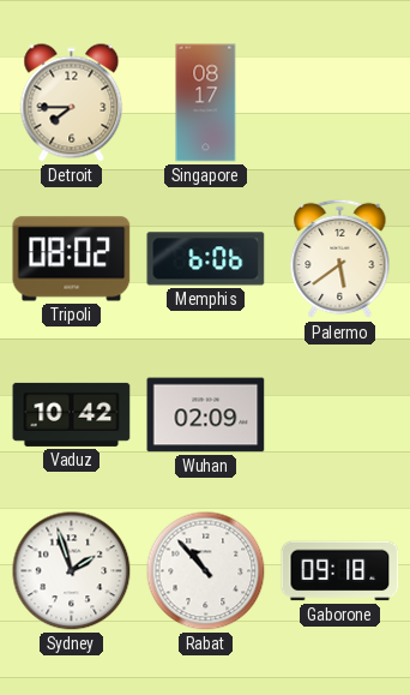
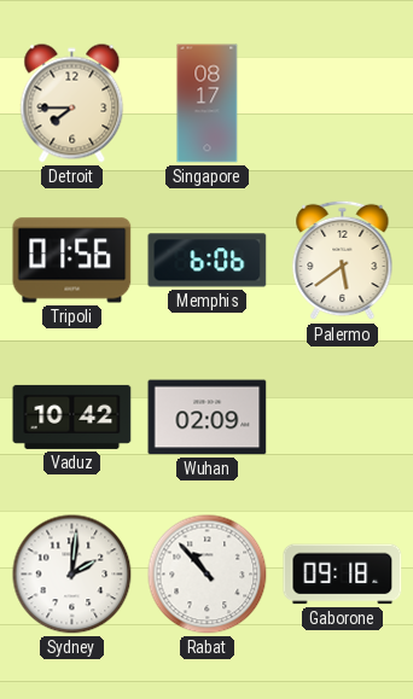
Tripoli: 08:02 -> 01:56 (72, 261)
Sydney: 1:57 -> 2:01 (72, 575)
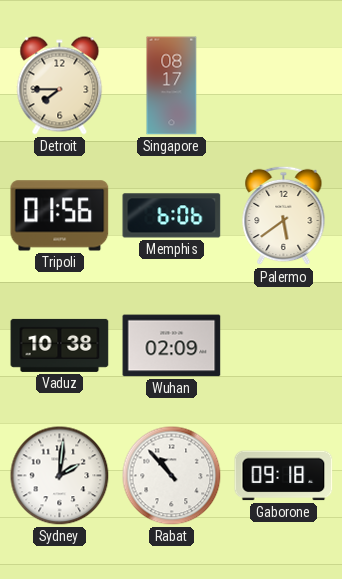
Vaduz: 10:42 -> 10:38 (60, 345)
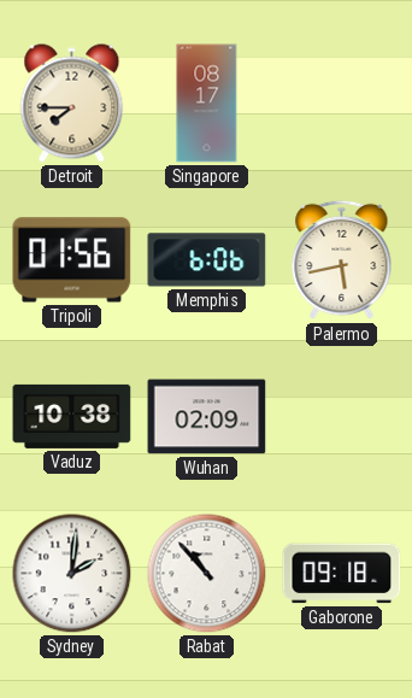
Palermo: 5:39 -> 5:43 (342, 260)
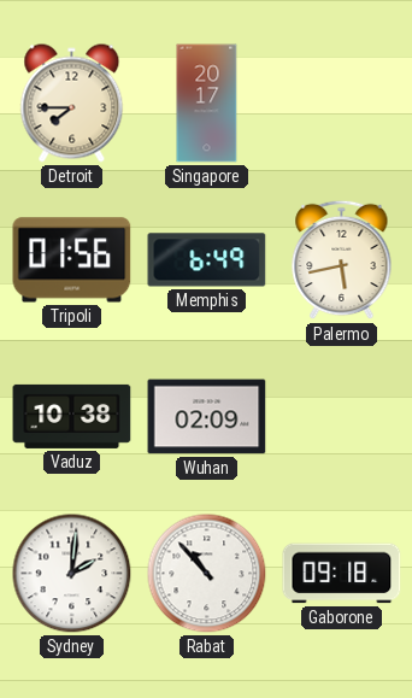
Singapore: 08:17 -> 20:17 (207, 104)
Memphis: 6:06 -> 6:49 (207, 260)
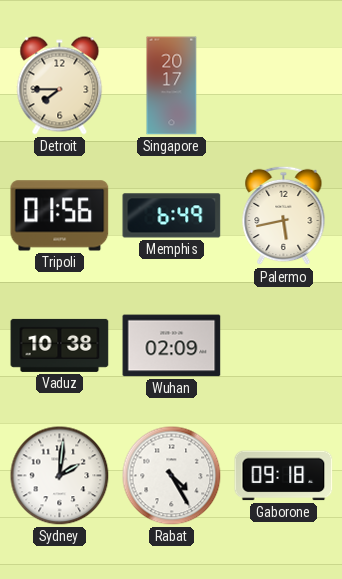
Rabat: 10:53 -> 4:25 (172, 476)
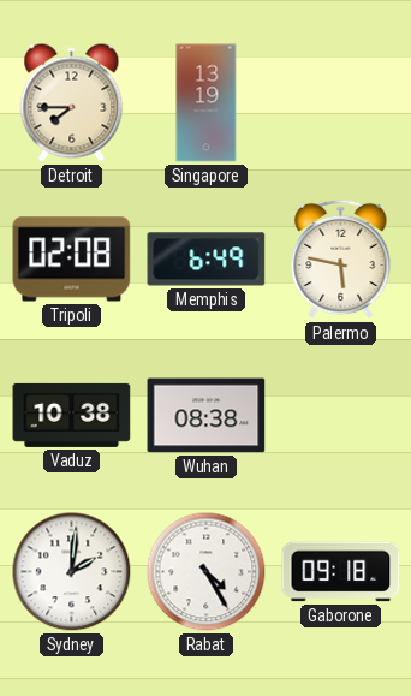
Singapore: 20:17 -> 13:19 (207, 103)
Tripoli: 01:56 -> 02:08 (72, 260)
Palermo: 5:43 -> 5:47 (341, 260)
Wuhan: 02:09 -> 08:38 (207, 416)
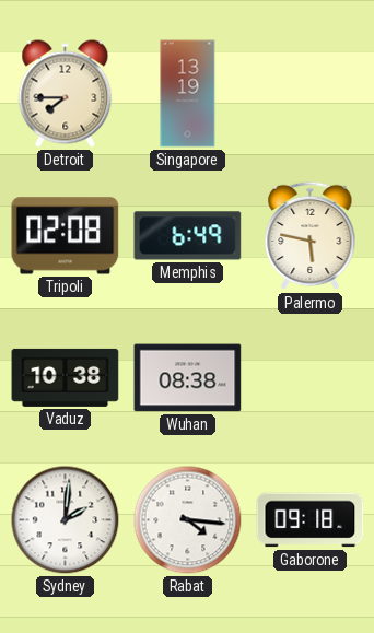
Rabat: 4:25 -> 4:16 (188, 520)
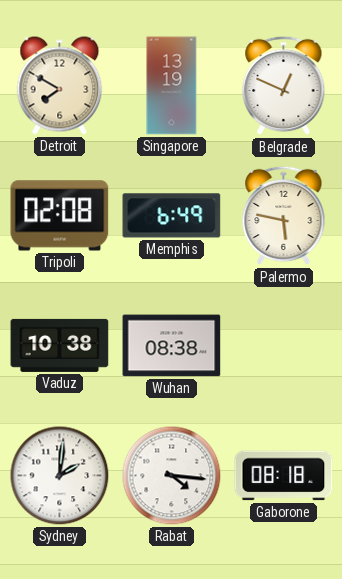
Detroit: 7:45 -> 7:50 (60, 86)
Belgrade: none -> 12:49 (284, 86)
Gaborone: 09:18 -> 08:18 (284, 476)
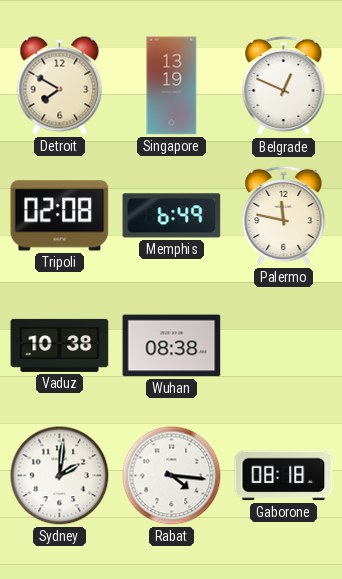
Palermo: 5:47 -> 11:47 (284, 216)
